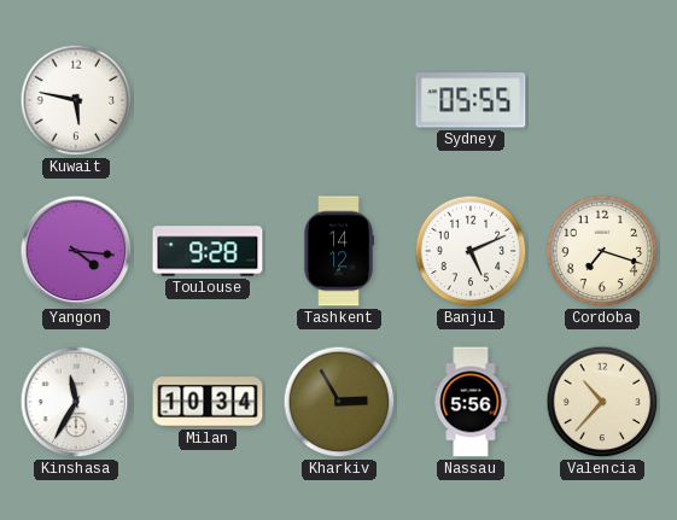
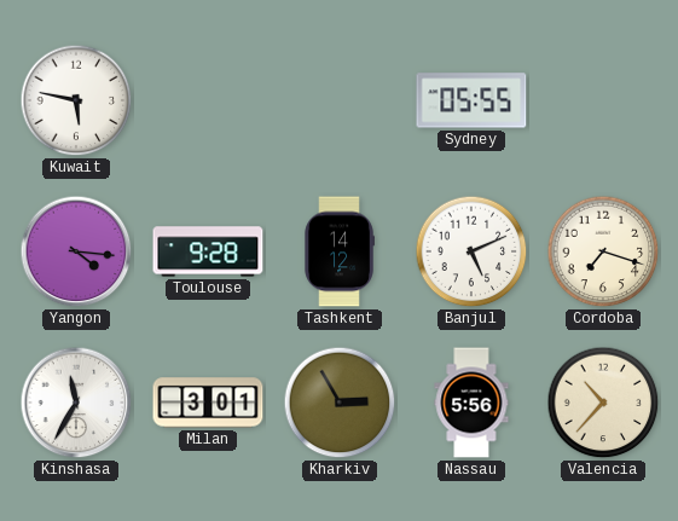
Milan: 10:34 -> 3:01 (208, 403)
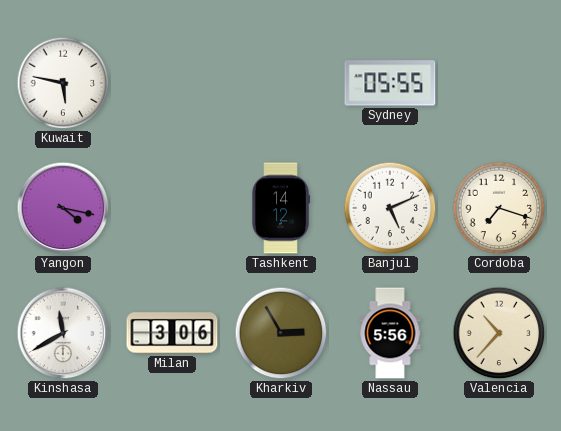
Yangon: 4:16 -> 4:17 (63, 208)
Toulouse: 9:28 -> none (208, 251)
Kinshasa: 11:35 -> 11:40 (63, 333)
Milan: 3:01 -> 3:06 (172, 333)
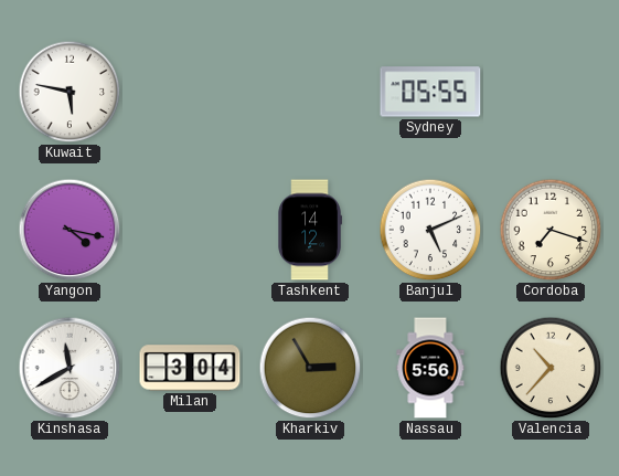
Milan: 3:06 -> 3:04 (190, 368)
